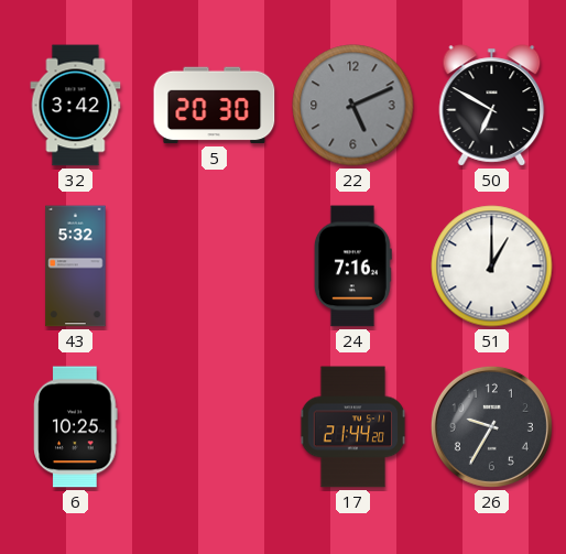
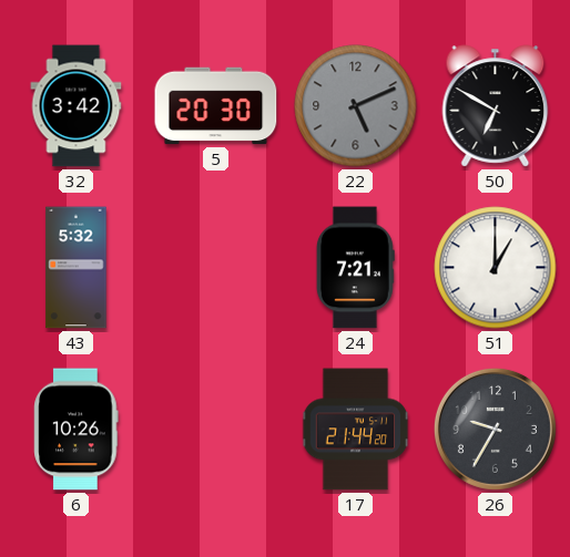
24: 7:16 -> 7:21 (355, 268)
6: 10:25 -> 10:26 (77, 430)
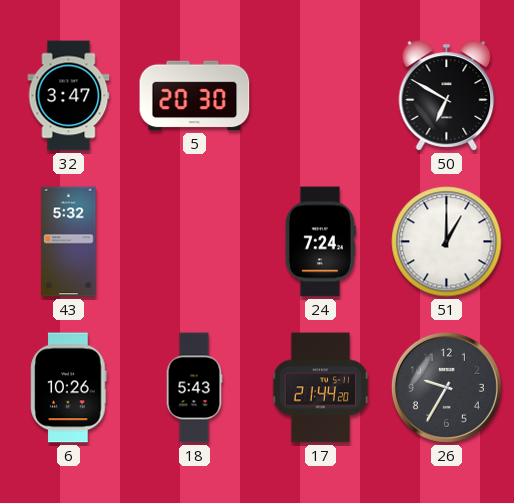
32: 3:42 -> 3:47 (69, 96)
22: 5:11 -> none (356, 106)
24: 7:21 -> 7:24 (320, 242)
18: none -> 5:43 (194, 388)
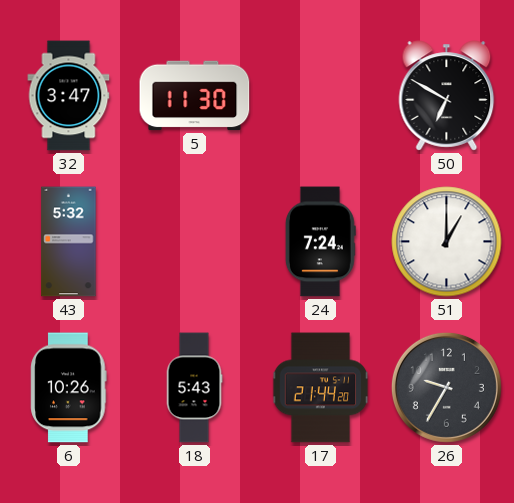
5: 20:30 -> 11:30 (195, 96)
